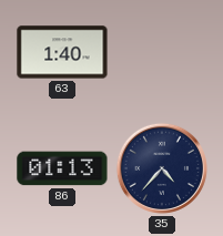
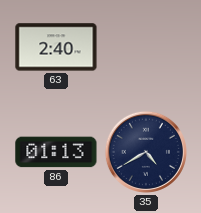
63: 1:40 -> 2:40 (56, 47)
35: 4:37 -> 4:40 (146, 152)
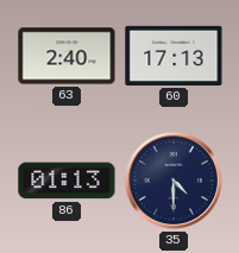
60: none -> 17:13 (174, 56)
35: 4:40 -> 4:30 (174, 181)
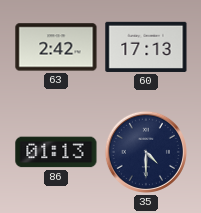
63: 2:40 -> 2:42 (56, 47)
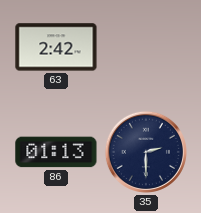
60: 17:13 -> none (146, 47)
35: 4:30 -> 2:30 (146, 152)
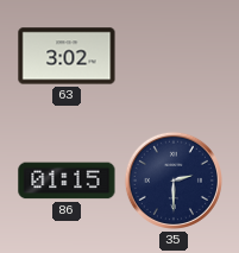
63: 2:42 -> 3:02 (67, 56)
86: 01:13 -> 01:15 (67, 181)
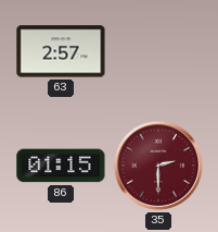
63: 3:02 -> 2:57 (61, 51)
35 dial: navy -> burgundy (158, 166)
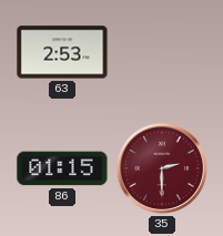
63: 2:57 -> 2:53 (62, 52)
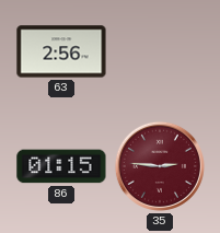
63: 2:53 -> 2:56 (61, 51)
35: 2:30 -> 2:46 (160, 166)
